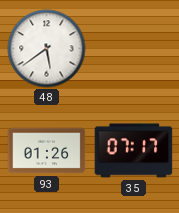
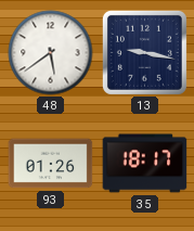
13: none -> 9:17 (144, 52)
35: 07:17 -> 18:17 (145, 164)
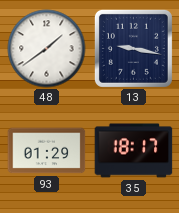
48: 5:39 -> 1:39 (47, 49)
93: 01:26 -> 01:29 (47, 151)
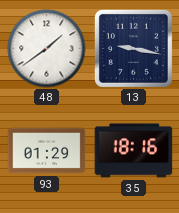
35: 18:17 -> 18:16 (134, 151)
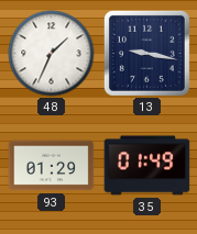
48: 1:39 -> 1:34 (52, 54)
35: 18:16 -> 01:49 (147, 166)
